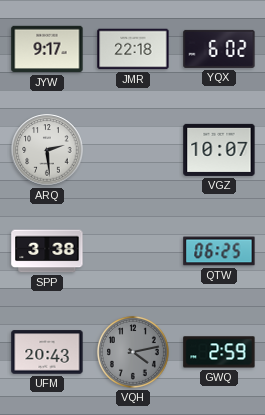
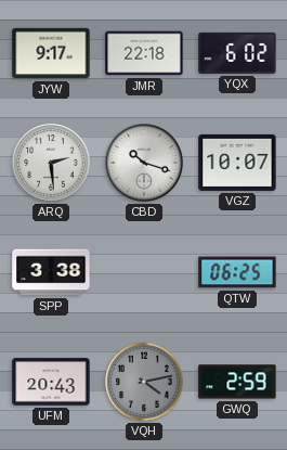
CBD: none -> 10:18 (144, 163)
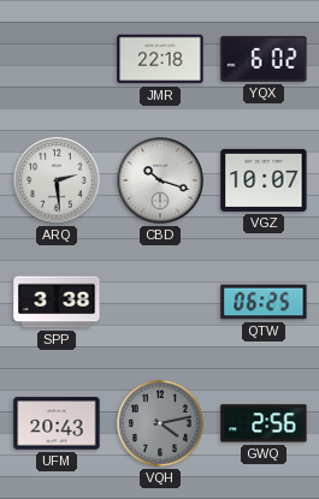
JYW: 9:17 -> none (51, 53)
GWQ: 2:59 -> 2:56 (264, 423)
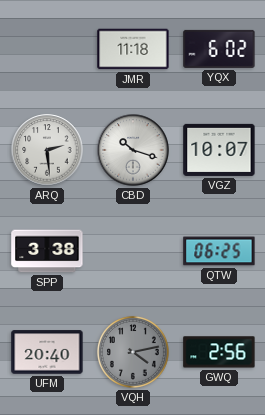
JMR: 22:18 -> 11:18 (133, 49)
UFM: 20:43 -> 20:40 (47, 352)
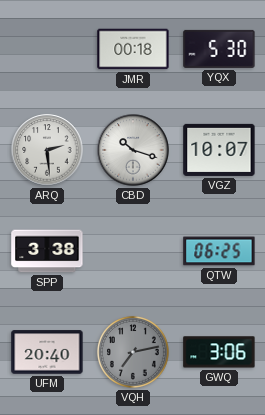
JMR: 11:18 -> 00:18 (133, 49)
YQX: 6:02 -> 5:30 (219, 49)
VQH: 4:13 -> 7:13 (133, 352)
GWQ: 2:56 -> 3:06 (219, 352)
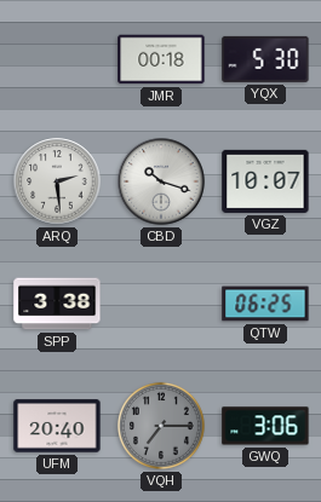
VQH: 7:13 -> 7:15 (161, 426)
